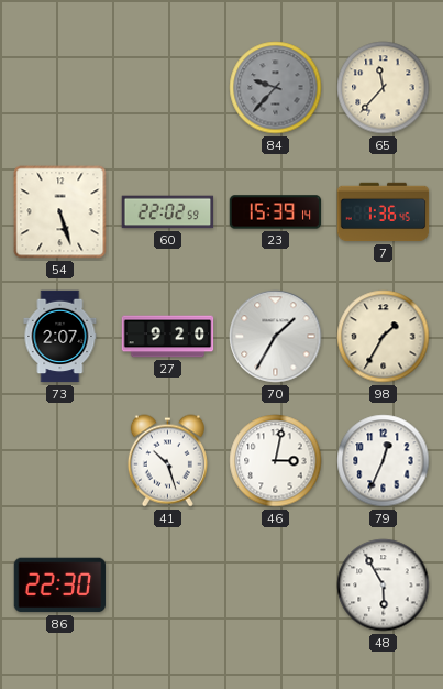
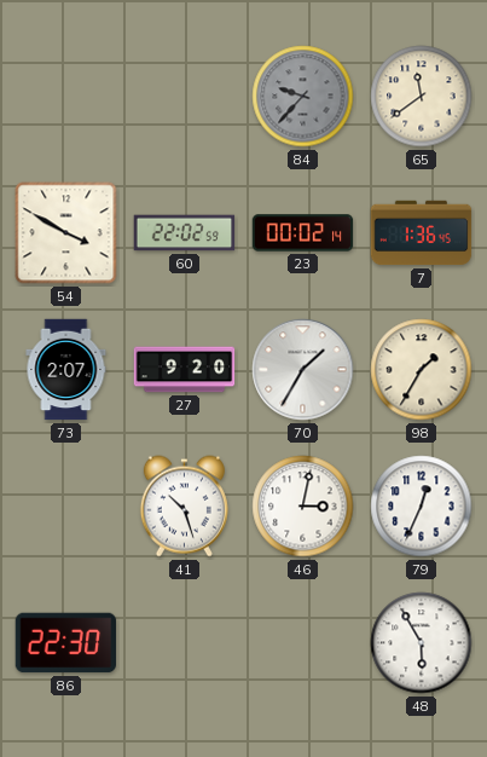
65: 11:37 -> 11:39 (422, 97)
54: 5:27 -> 3:50 (66, 233)
23: 15:39 -> 00:02 (303, 233)
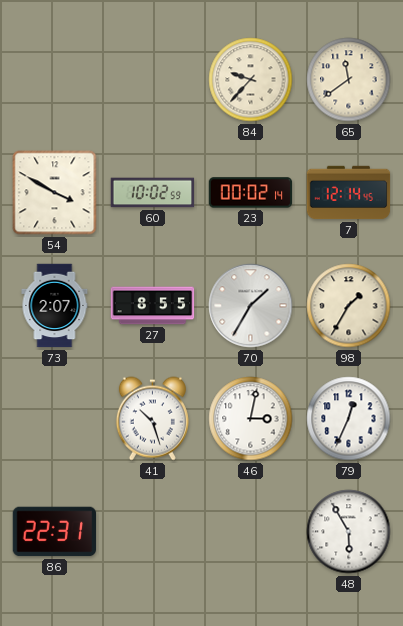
84 dial: grey -> cream (251, 80)
60: 22:02 -> 10:02 (153, 193)
7: 1:36 -> 12:14 (349, 193)
27: 9:20 -> 8:55 (153, 306)
86: 22:30 -> 22:31 (55, 532)
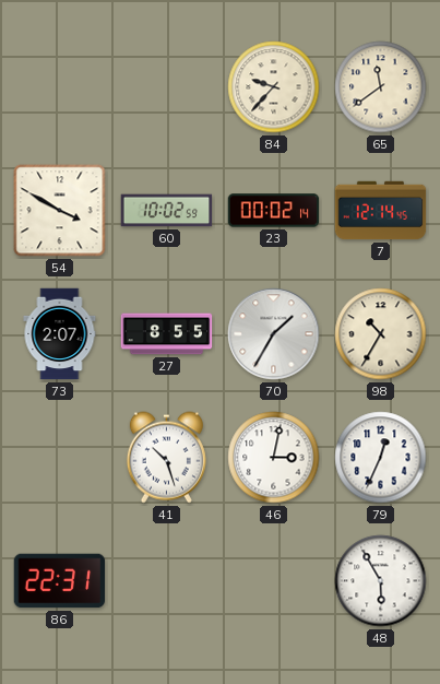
98: 1:35 -> 10:35 (381, 334)
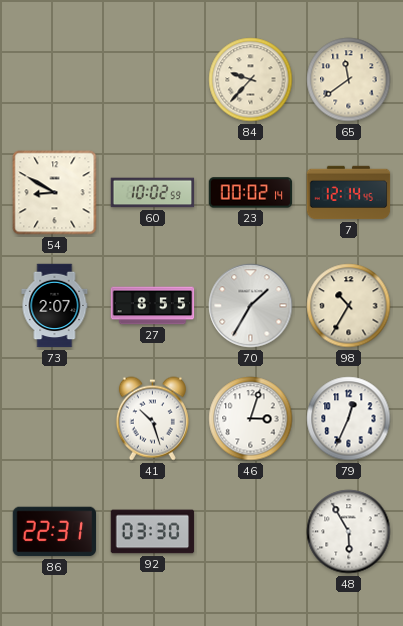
54: 3:50 -> 8:50 (55, 193)
46: 3:02 -> 3:03 (251, 419)
92: none -> 03:30 (153, 532)
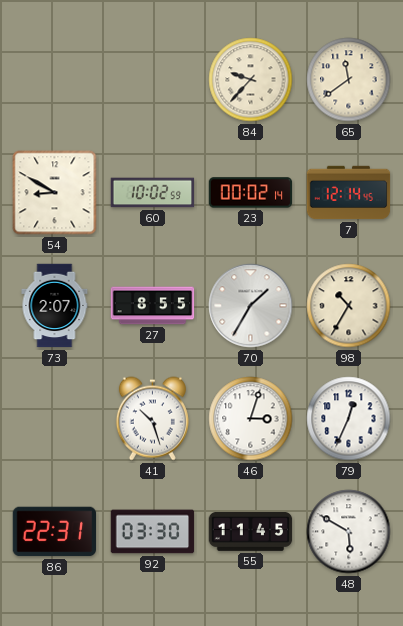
55: none -> 11:45 (251, 532)
48: 5:55 -> 5:50 (349, 532)
